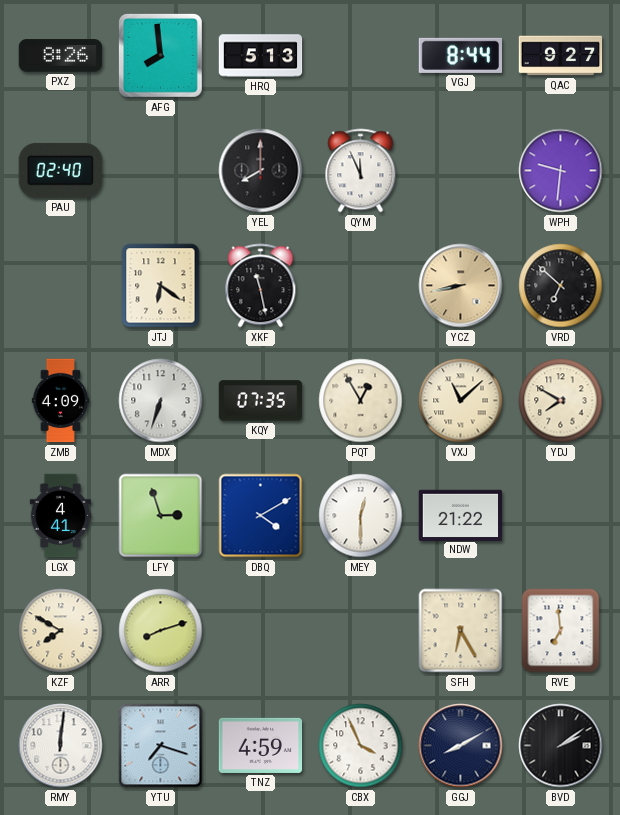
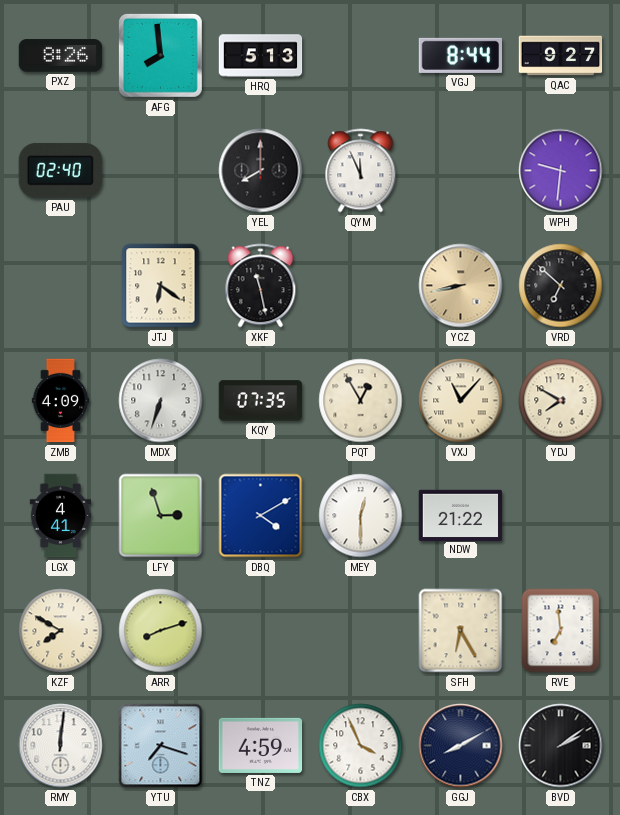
VXJ: 11:08 -> 11:07 (461, 401)
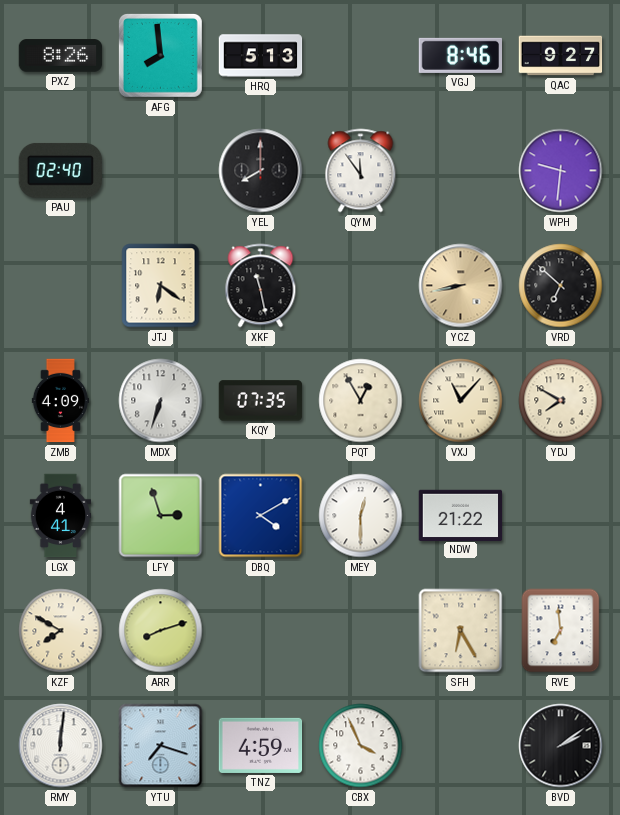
VGJ: 8:44 -> 8:46 (460, 55)
QYM: 11:56 -> 11:54 (361, 171)
GGJ: 8:10 -> none (461, 746)
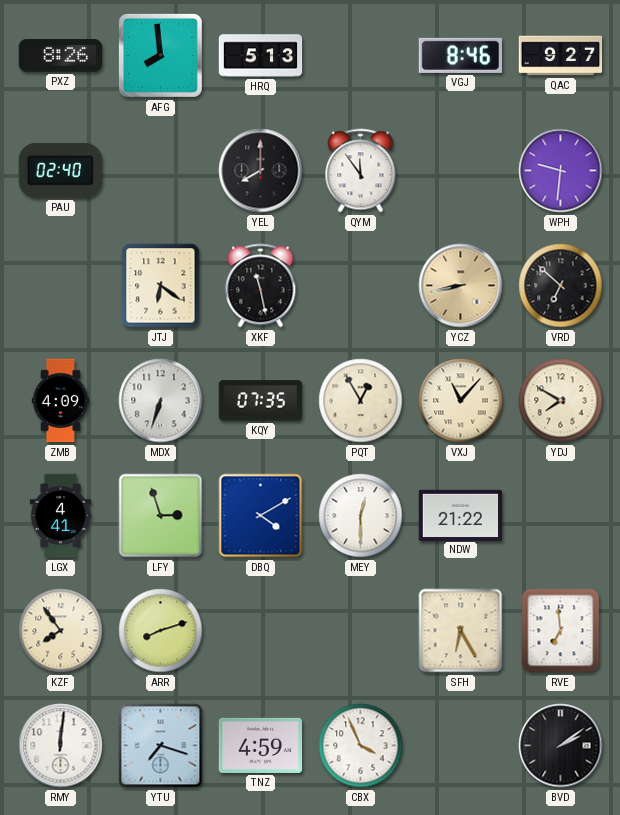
KZF: 7:50 -> 7:54 (61, 631)
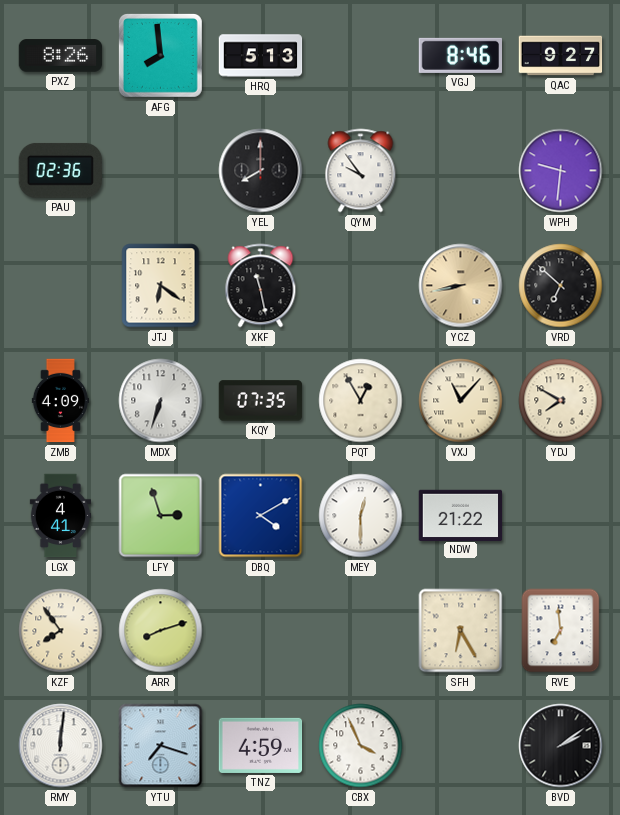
PAU: 02:40 -> 02:36 (60, 170)
QYM: 11:54 -> 9:54 (361, 171)
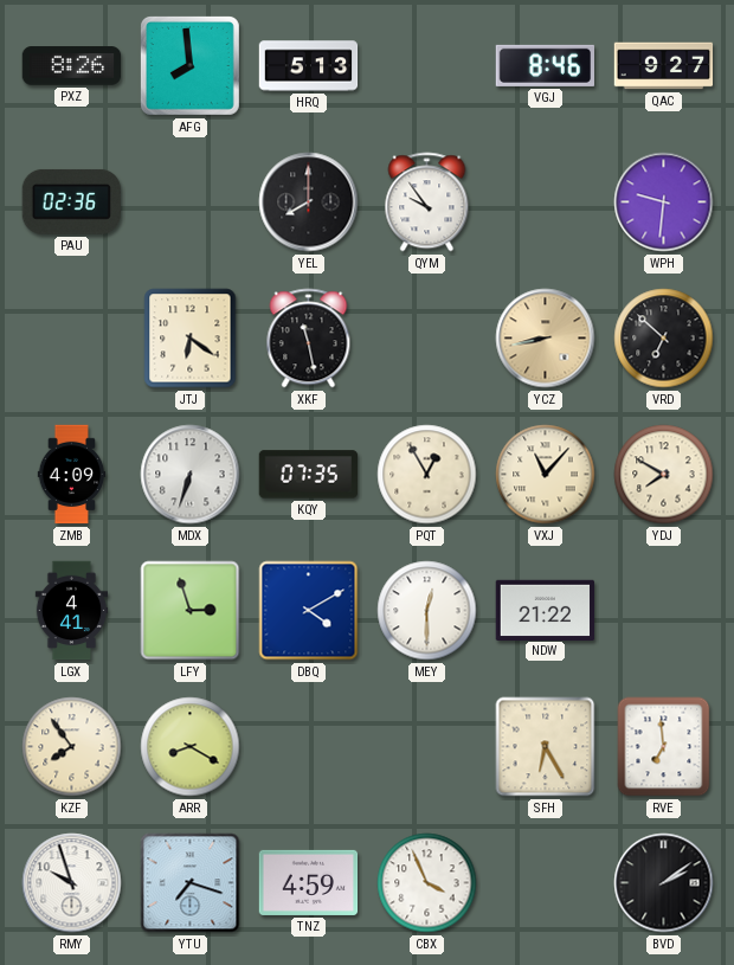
ARR: 8:12 -> 8:20 (191, 747)
RMY: 12:01 -> 9:57 (72, 883)
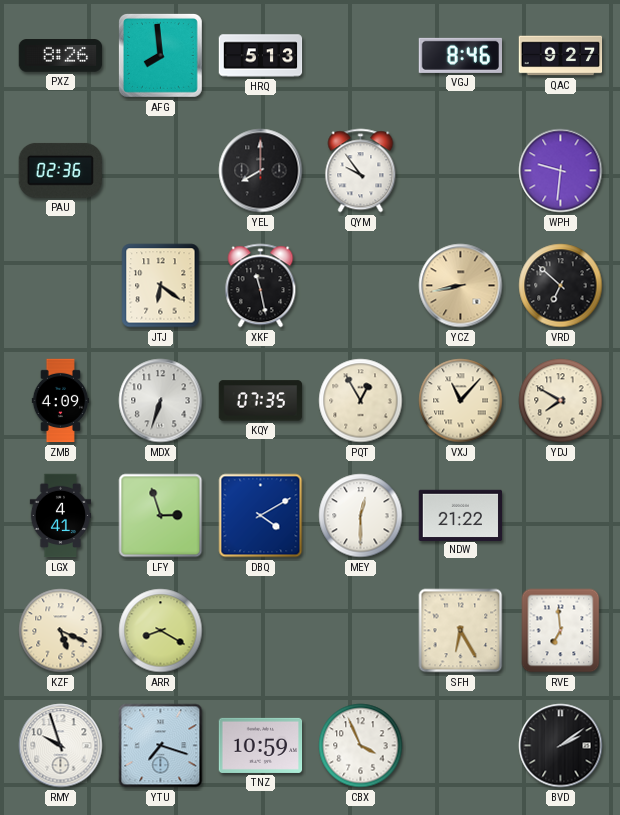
KZF: 7:54 -> 5:19 (61, 631)
TNZ: 4:59 -> 10:59 (261, 745)
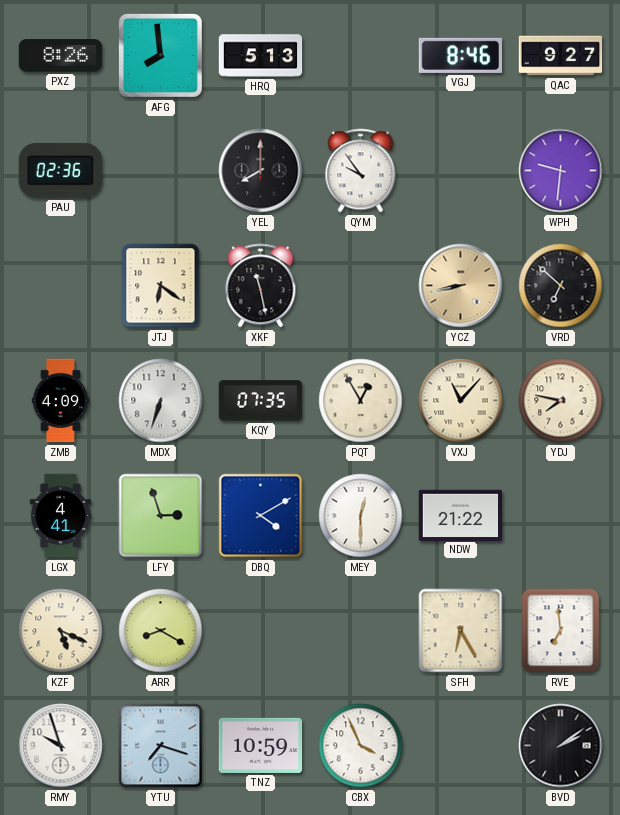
YDJ: 7:50 -> 7:47 (561, 401)
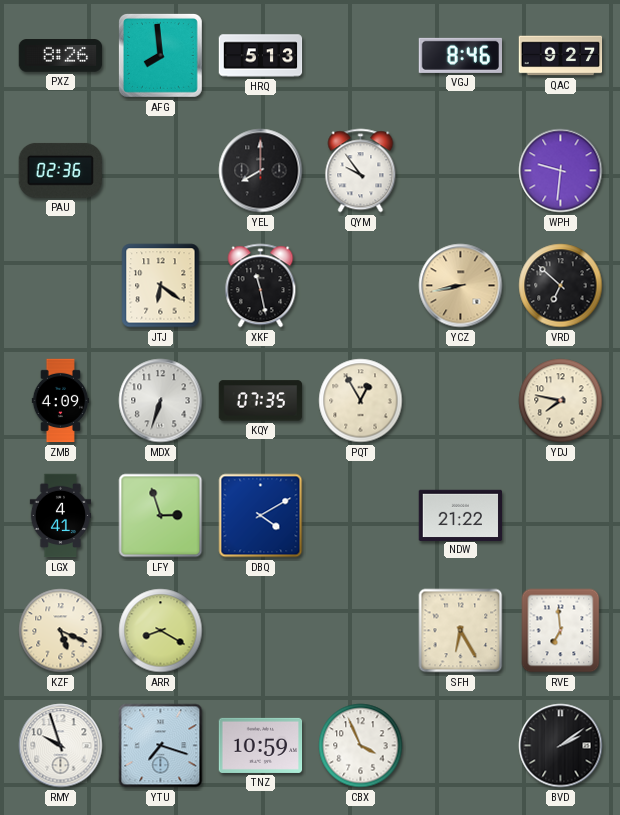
VXJ: 11:07 -> none (461, 401)
MEY: 12:30 -> none (361, 516)
